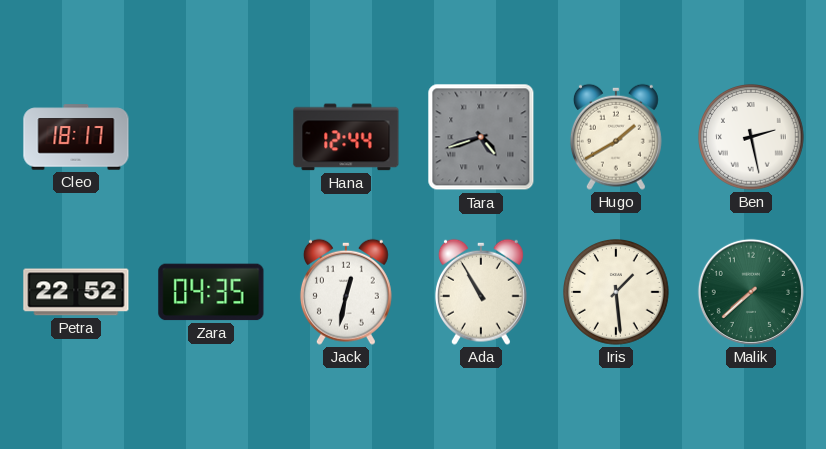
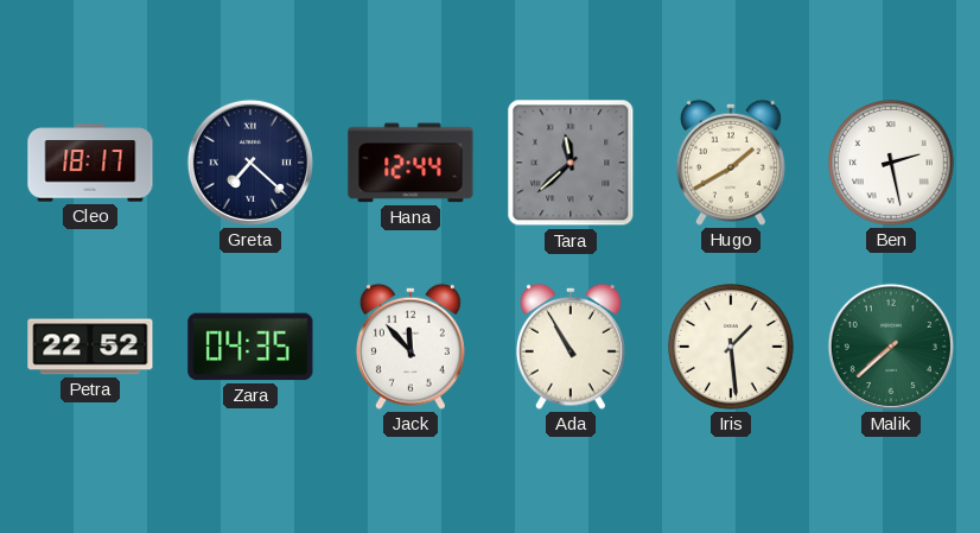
Greta: none -> 7:22 (250, 163)
Tara: 4:42 -> 11:38 (571, 163)
Jack: 12:32 -> 11:53 (411, 347)
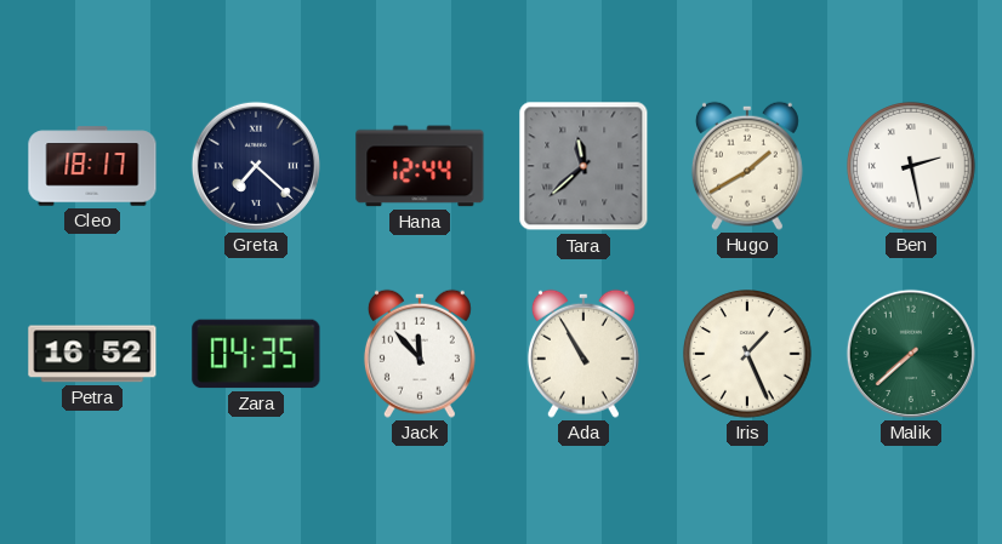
Petra: 22:52 -> 16:52 (92, 354)
Iris: 1:29 -> 1:26 (748, 355)
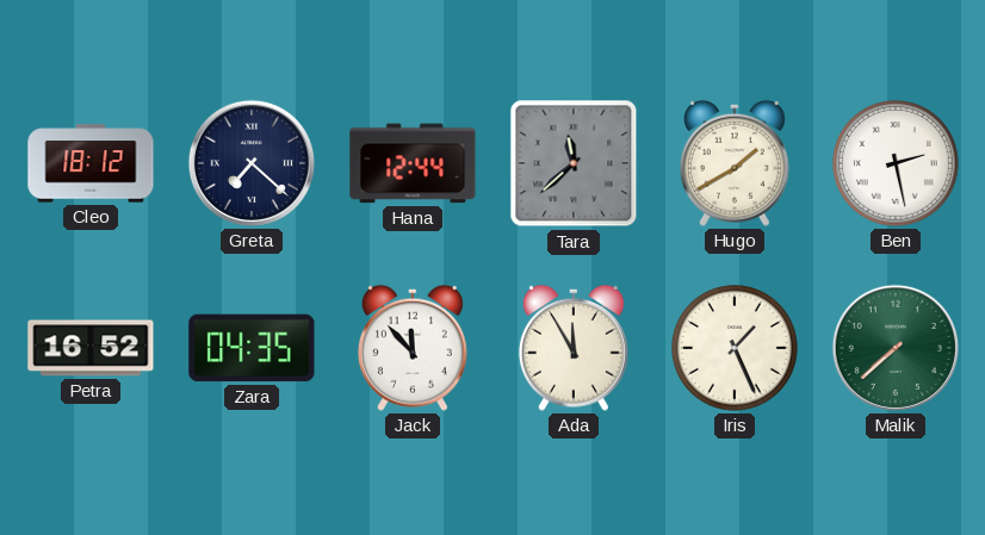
Cleo: 18:17 -> 18:12 (91, 163)
Ada: 10:55 -> 11:55 (574, 348)
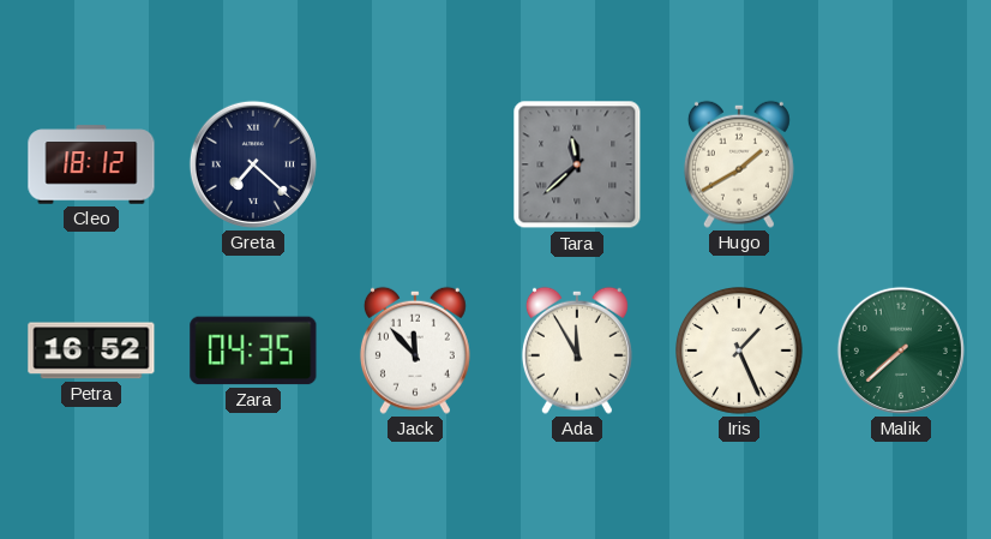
Hana: 12:44 -> none (413, 163)
Ben: 2:28 -> none (897, 164)
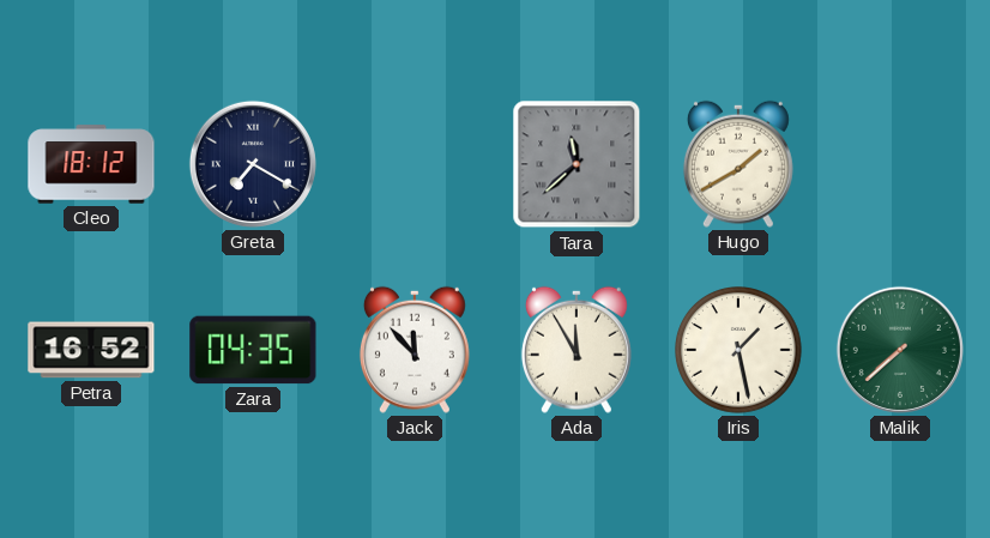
Greta: 7:22 -> 7:20 (253, 164)
Iris: 1:26 -> 1:28 (740, 351)
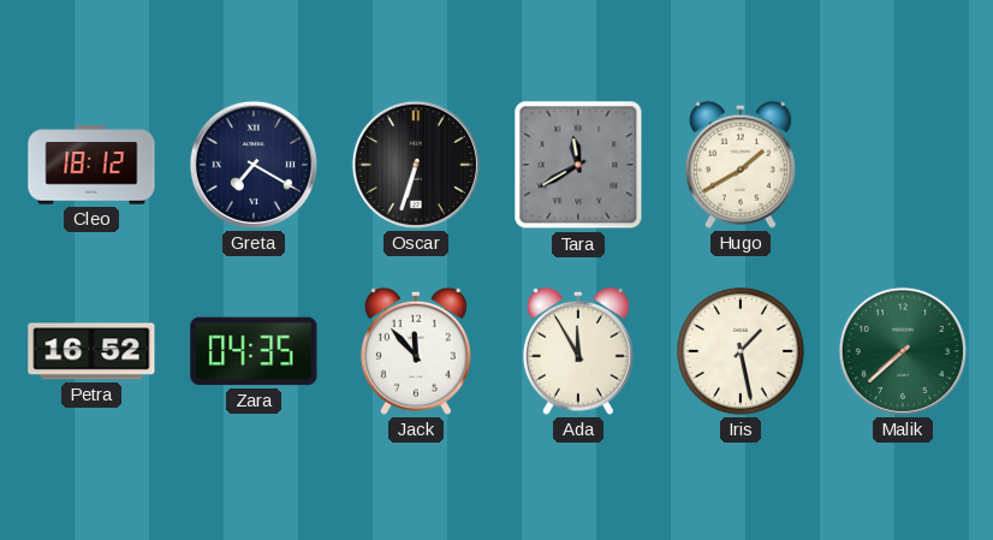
Oscar: none -> 6:33 (416, 165)
Tara: 11:38 -> 11:40 (578, 165)
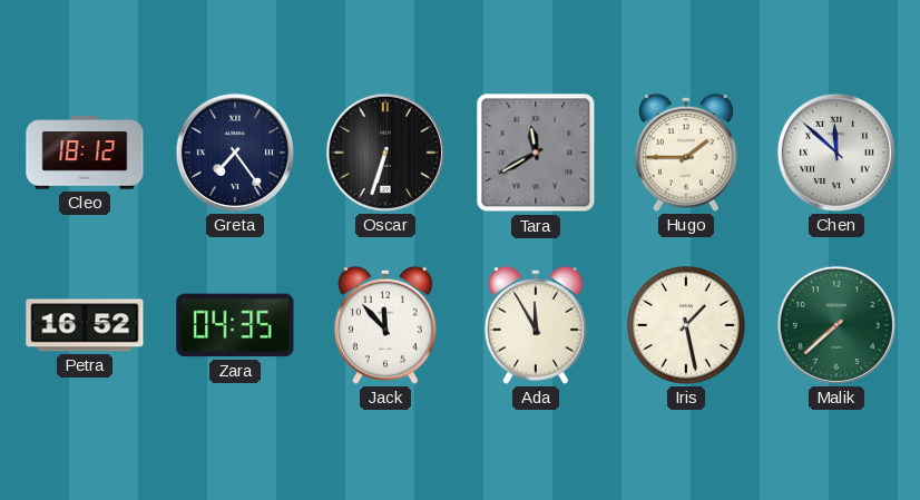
Greta: 7:20 -> 7:24 (235, 153)
Hugo: 1:40 -> 1:45 (686, 153)
Chen: none -> 11:52 (836, 153)
